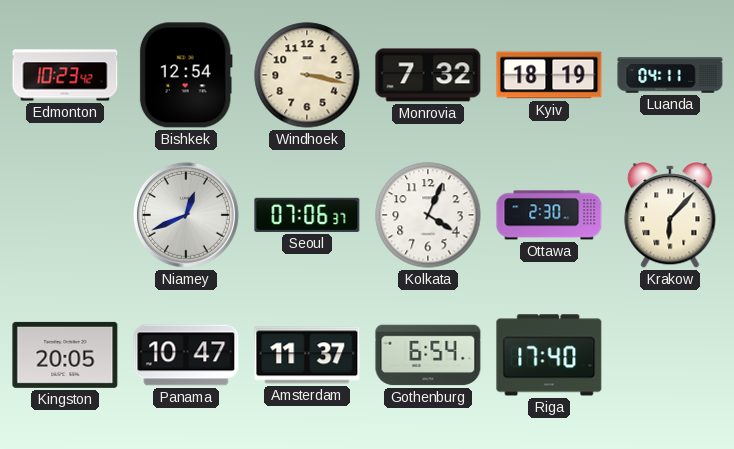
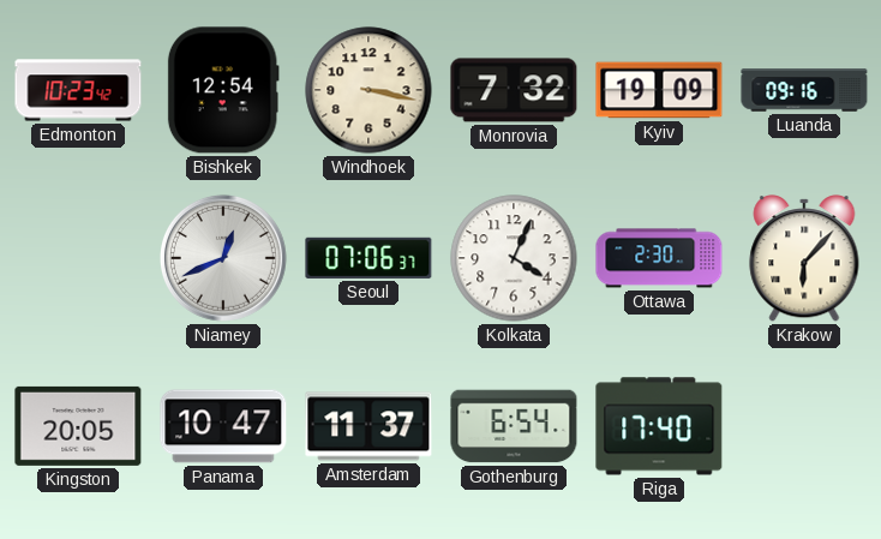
Kyiv: 18:19 -> 19:09 (659, 90)
Luanda: 04:11 -> 09:16 (804, 90)
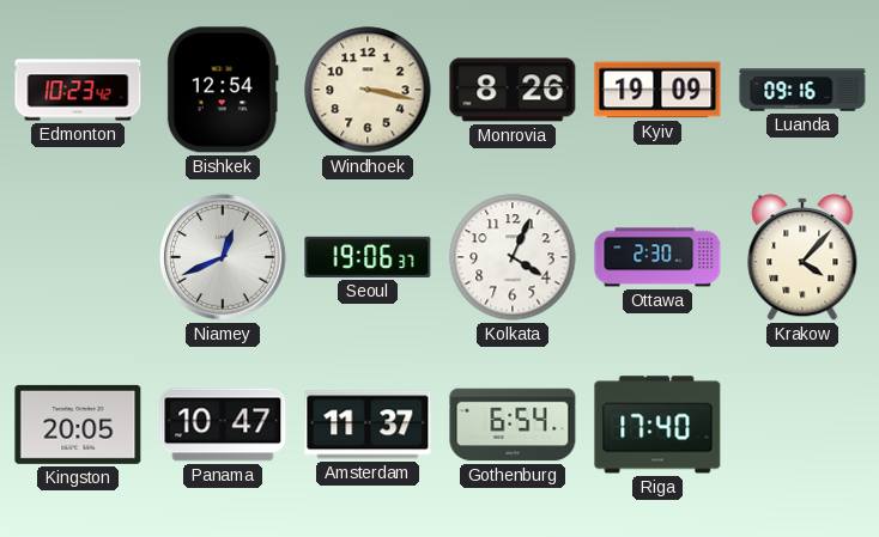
Monrovia: 7:32 -> 8:26 (513, 90)
Seoul: 07:06 -> 19:06 (368, 257)
Krakow: 6:07 -> 4:07 (802, 257)
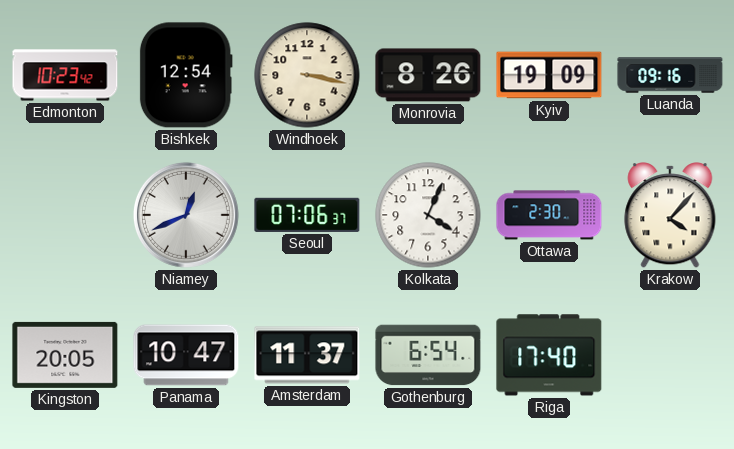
Seoul: 19:06 -> 07:06 (307, 215)
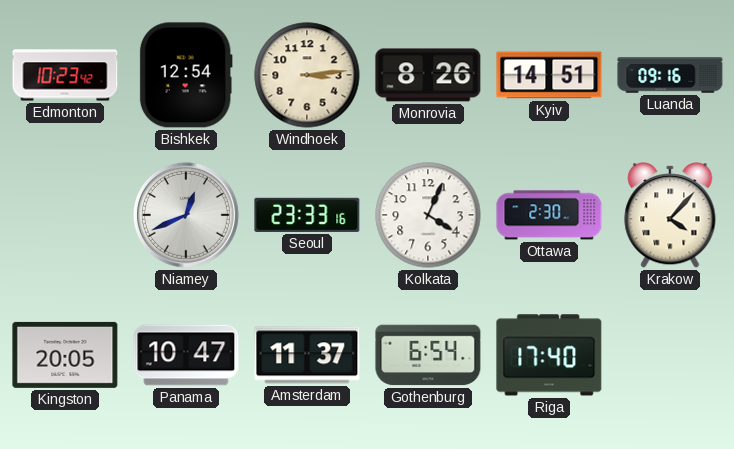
Windhoek: 3:17 -> 3:14 (307, 75)
Kyiv: 19:09 -> 14:51 (549, 75)
Seoul: 07:06 -> 23:33 (307, 215)
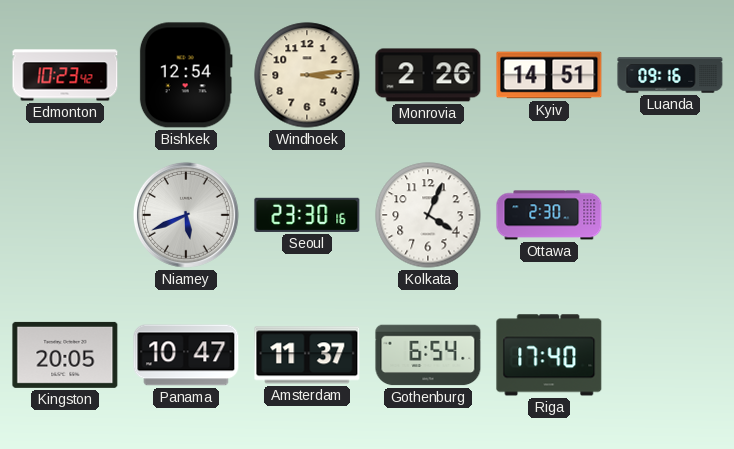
Monrovia: 8:26 -> 2:26 (428, 75)
Niamey: 12:41 -> 5:41 (186, 215)
Seoul: 23:33 -> 23:30 (307, 215)
Krakow: 4:07 -> none (670, 215)
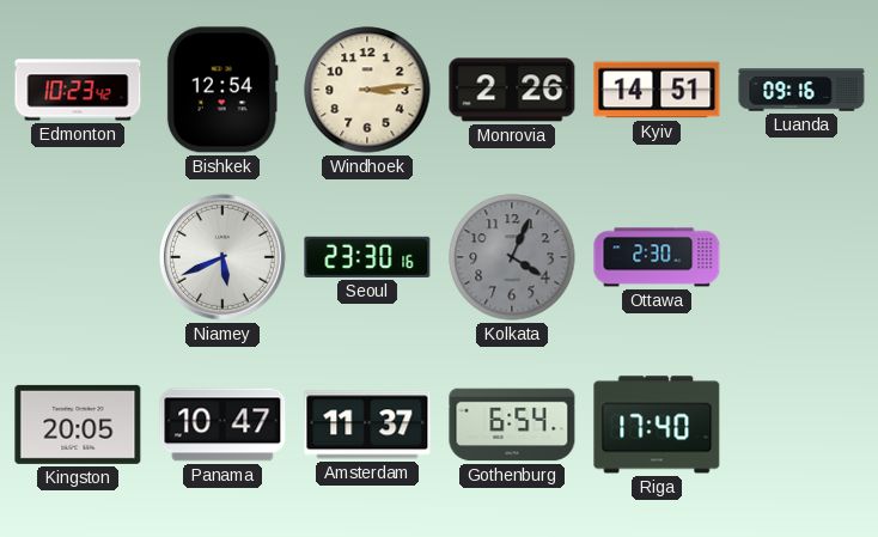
Kolkata dial: white -> grey (512, 257)
